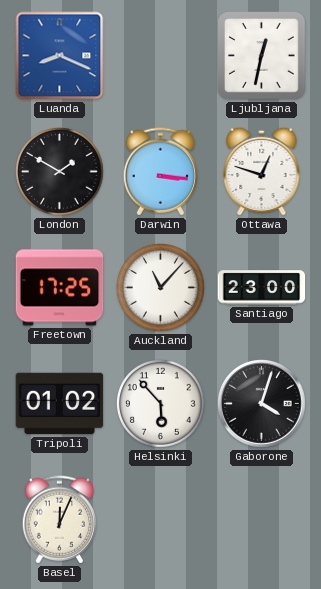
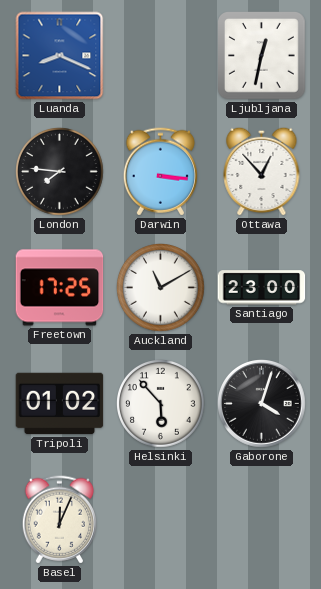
London: 1:50 -> 7:46 (60, 172)
Ottawa: 12:48 -> 12:53 (262, 171)
Auckland: 11:07 -> 11:10 (161, 288)
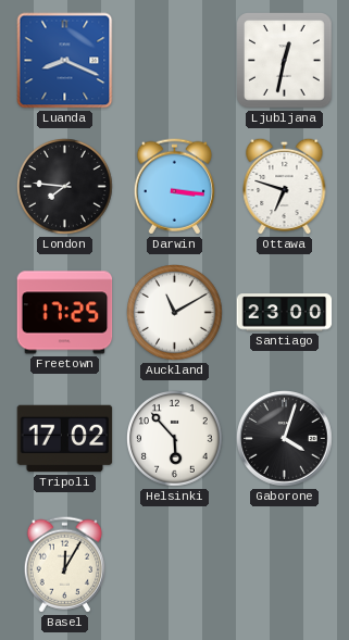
Ottawa: 12:53 -> 6:48 (285, 186)
Tripoli: 01:02 -> 17:02 (65, 439)
Basel: 12:04 -> 12:05 (64, 565)
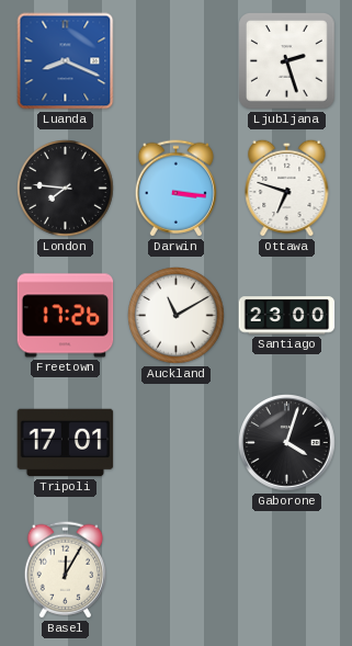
Ljubljana: 12:32 -> 2:27 (287, 61)
Freetown: 17:25 -> 17:26 (66, 316)
Tripoli: 17:02 -> 17:01 (66, 443)
Helsinki: 5:53 -> none (175, 439)
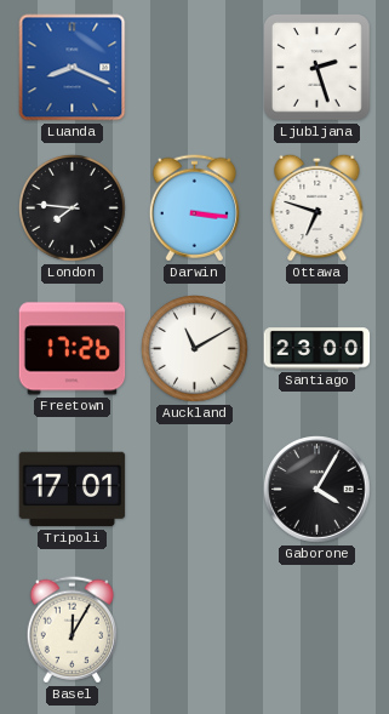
Gaborone: 4:03 -> 4:05 (318, 490)
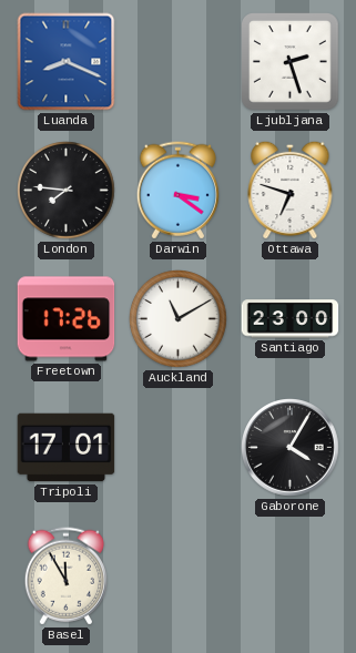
Darwin: 3:16 -> 3:21 (177, 191)
Basel: 12:05 -> 11:55 (65, 577)
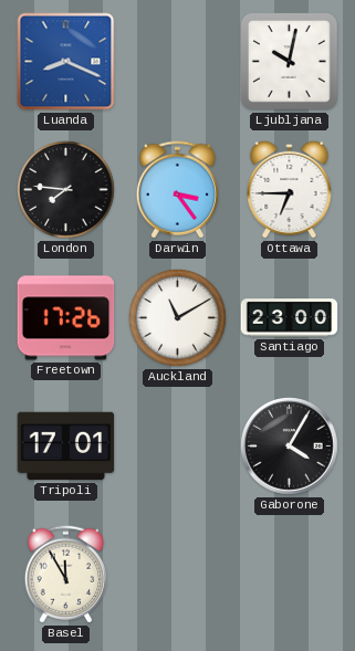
Ljubljana: 2:27 -> 10:02 (290, 62)
Darwin: 3:21 -> 3:24 (177, 190)
Ottawa: 6:48 -> 6:45 (290, 189)
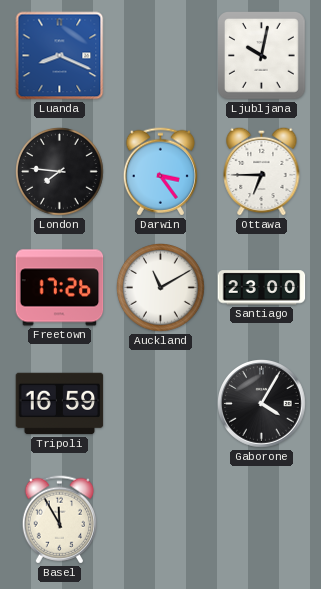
Tripoli: 17:01 -> 16:59 (60, 404)
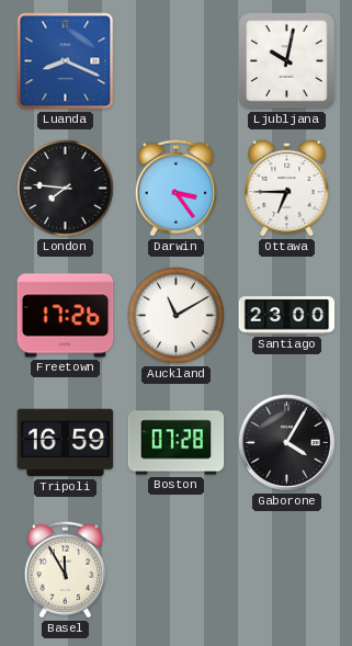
Boston: none -> 07:28 (177, 443)
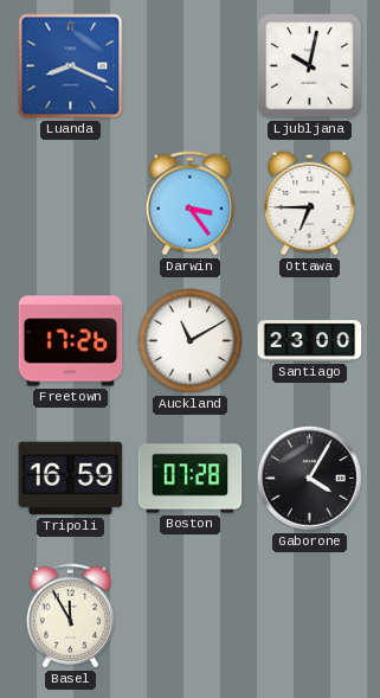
London: 7:46 -> none (66, 189)
